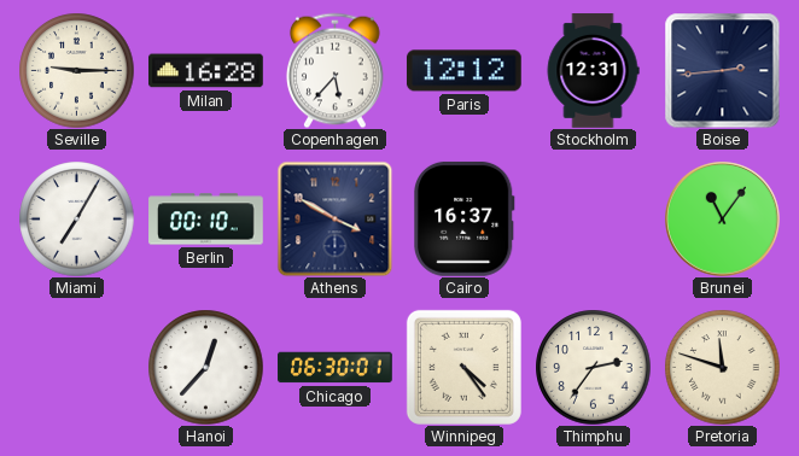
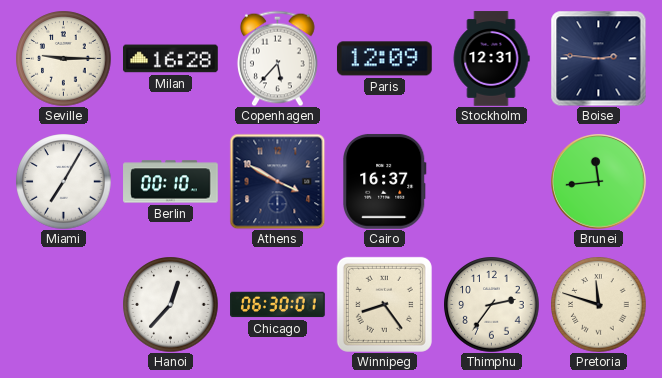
Paris: 12:12 -> 12:09 (384, 59)
Boise: 2:44 -> 2:46 (598, 58)
Brunei: 11:06 -> 11:44 (599, 182)
Winnipeg: 4:24 -> 8:24 (384, 304)
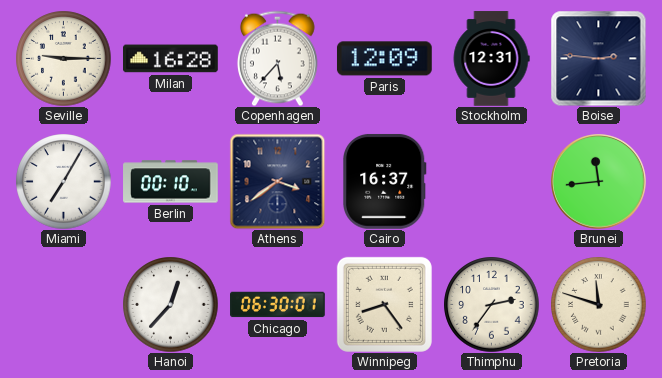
Athens: 3:50 -> 3:39 (277, 181)
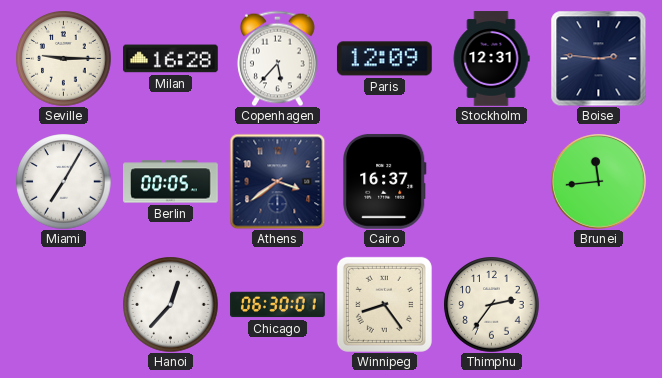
Berlin: 00:10 -> 00:05 (171, 182)
Pretoria: 11:48 -> none (598, 304)
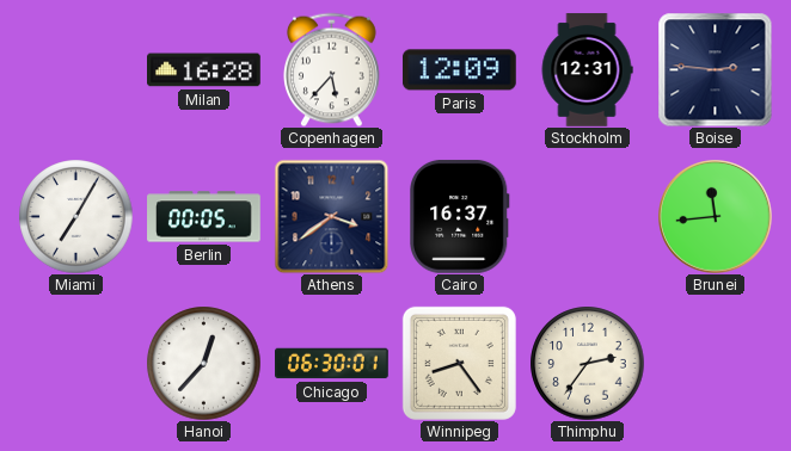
Seville: 9:15 -> none (63, 58)
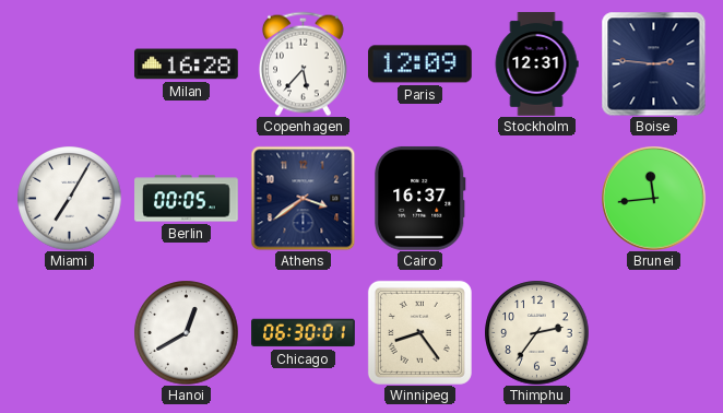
Hanoi: 12:37 -> 12:40 (186, 332)
